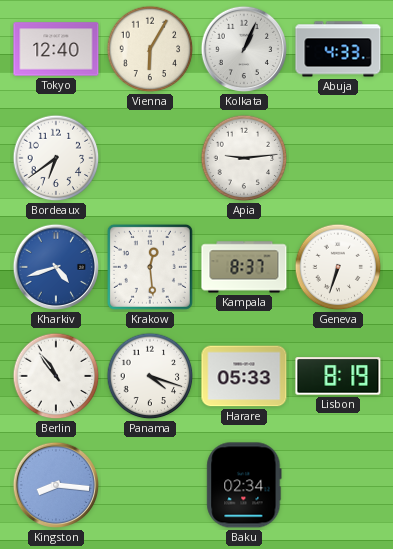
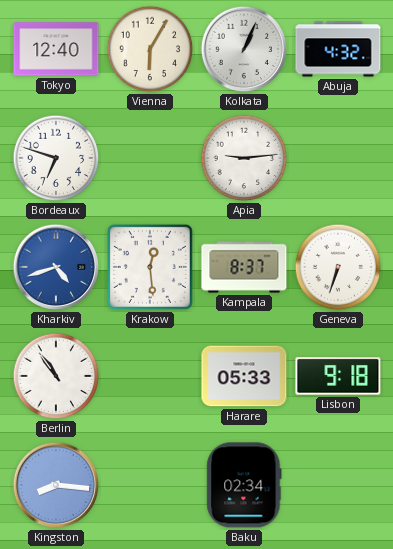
Abuja: 4:33 -> 4:32 (338, 49)
Bordeaux: 6:39 -> 6:48 (56, 158)
Panama: 4:18 -> none (150, 376)
Lisbon: 8:19 -> 9:18 (338, 376)
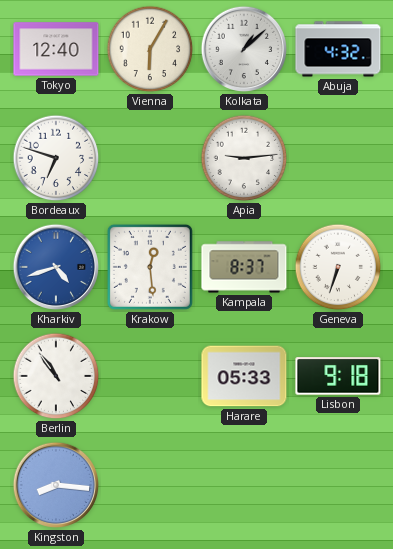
Kolkata: 1:04 -> 1:08 (244, 49)
Baku: 02:34 -> none (244, 485)
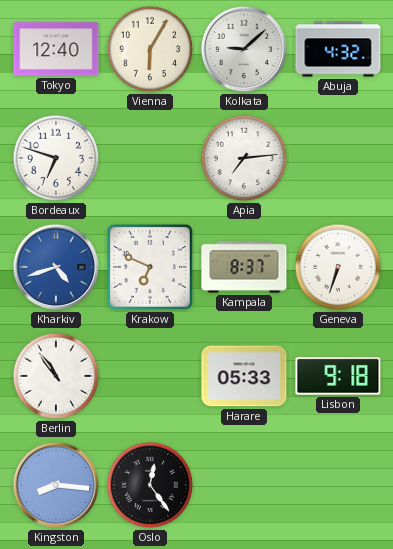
Kolkata: 1:08 -> 9:08 (244, 49)
Apia: 9:14 -> 7:14 (244, 158)
Krakow: 12:29 -> 6:49 (150, 267)
Oslo: none -> 12:24 (150, 485)
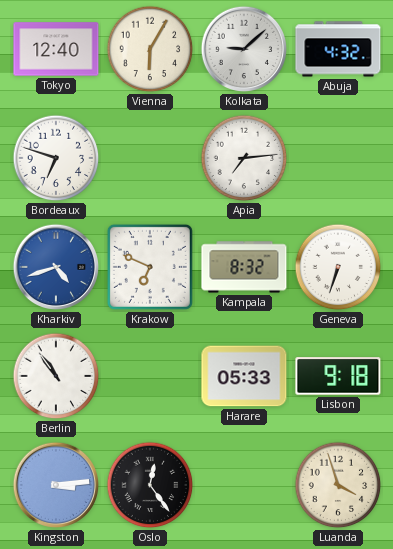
Kampala: 8:37 -> 8:32 (244, 267)
Kingston: 8:16 -> 3:14 (56, 485)
Luanda: none -> 3:57 (338, 485)
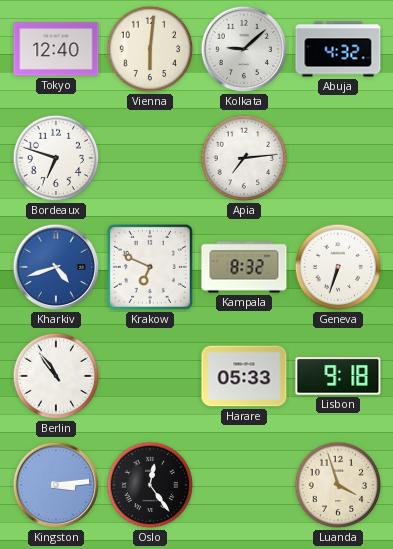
Vienna: 6:05 -> 6:01 (150, 49)
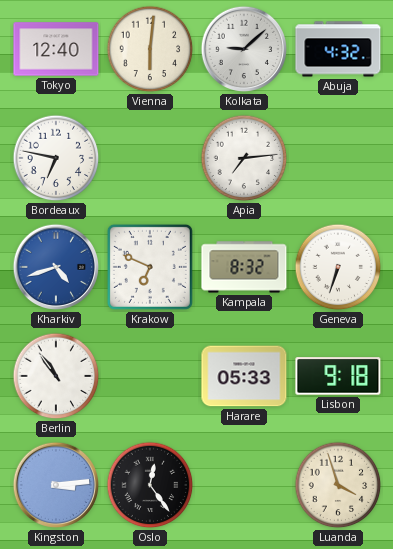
Bordeaux: 6:48 -> 6:47 (56, 158)
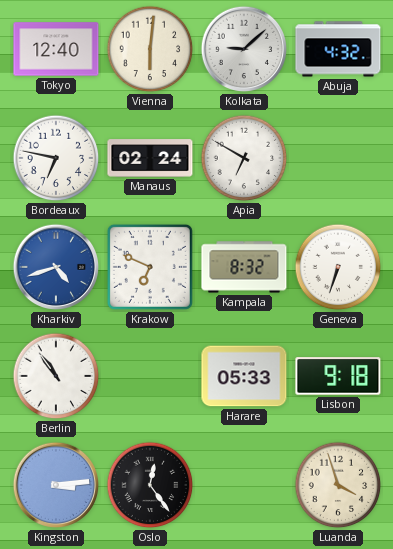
Manaus: none -> 02:24 (150, 158)
Apia: 7:14 -> 6:50 (244, 158)
